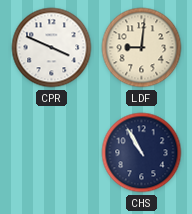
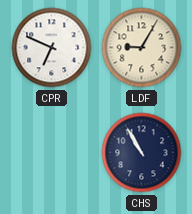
CPR: 3:49 -> 6:49 (52, 48)
LDF: 9:01 -> 9:05 (142, 48)
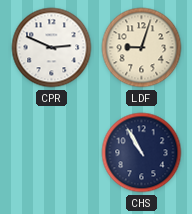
CPR: 6:49 -> 2:49 (52, 48)
LDF: 9:05 -> 9:03 (142, 48)
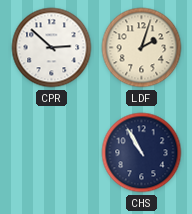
CPR: 2:49 -> 2:52 (52, 48)
LDF: 9:03 -> 2:03 (142, 48)
